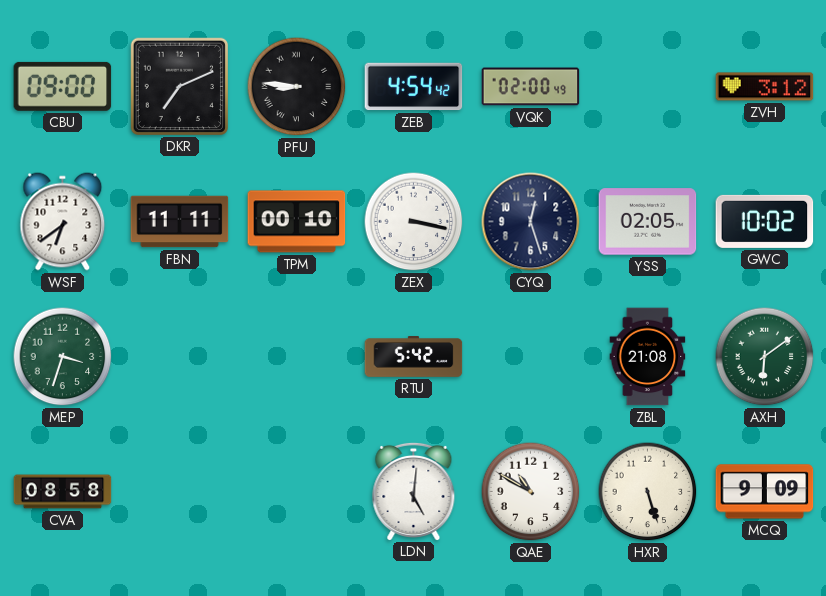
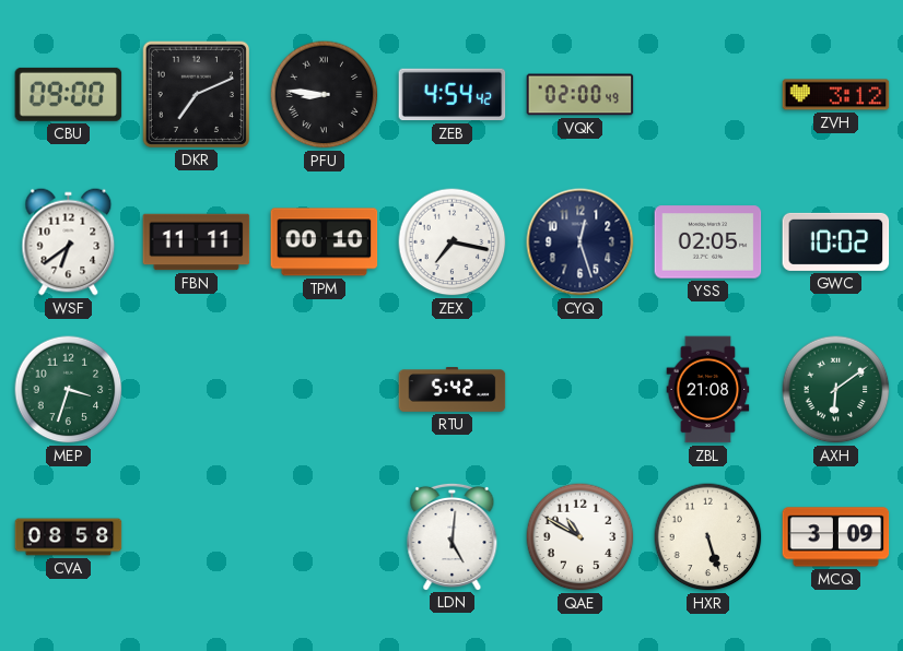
ZEX: 3:17 -> 7:17 (453, 242)
MCQ: 9:09 -> 3:09 (836, 537)
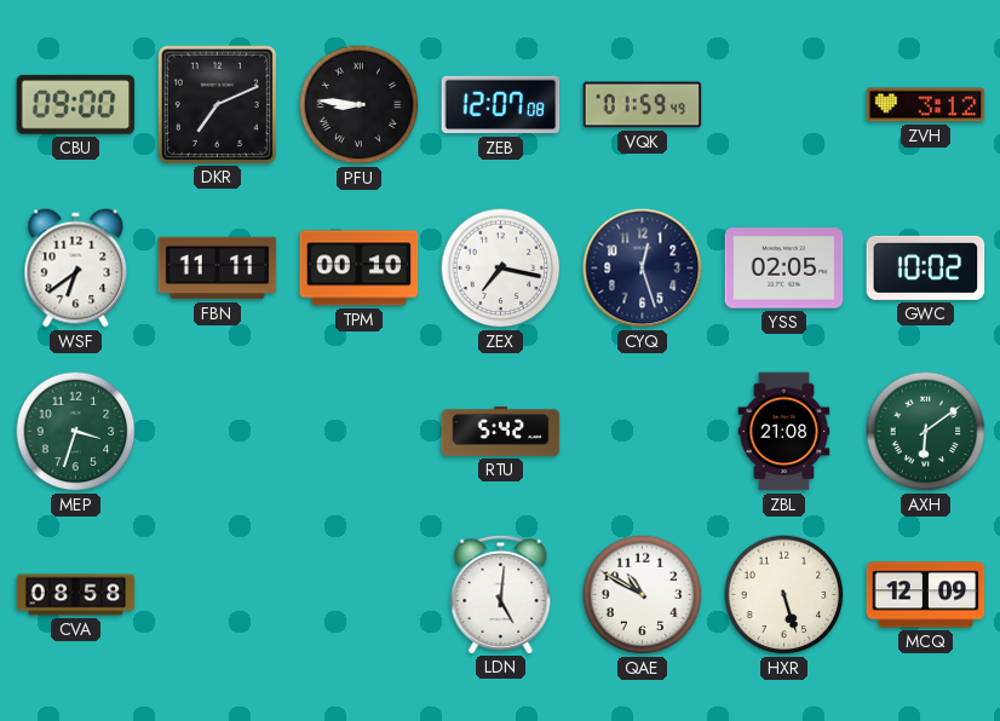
ZEB: 4:54 -> 12:07 (501, 105)
VQK: 02:00 -> 01:59 (643, 105)
MCQ: 3:09 -> 12:09 (926, 595)
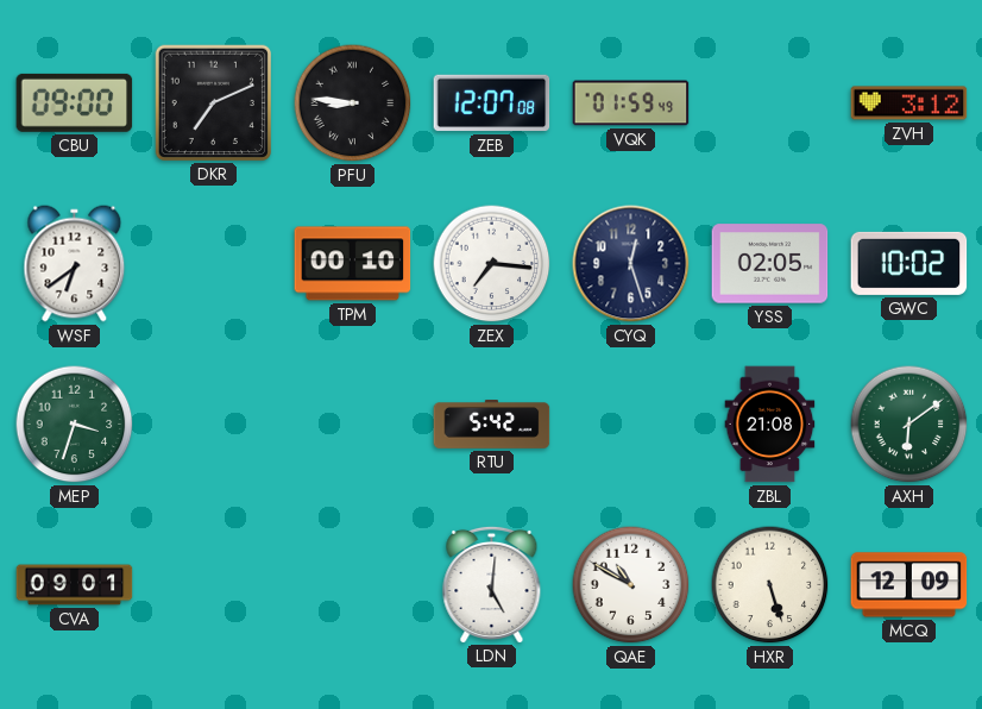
FBN: 11:11 -> none (218, 269)
ZEX: 7:17 -> 7:16 (492, 264)
CVA: 08:58 -> 09:01 (75, 585)
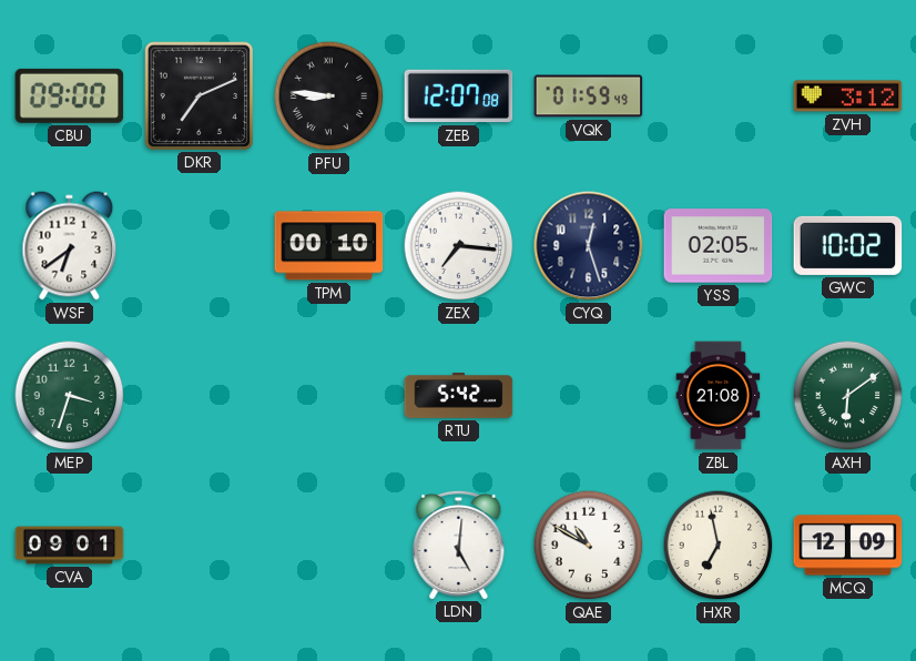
HXR: 5:27 -> 6:58 (719, 546)
